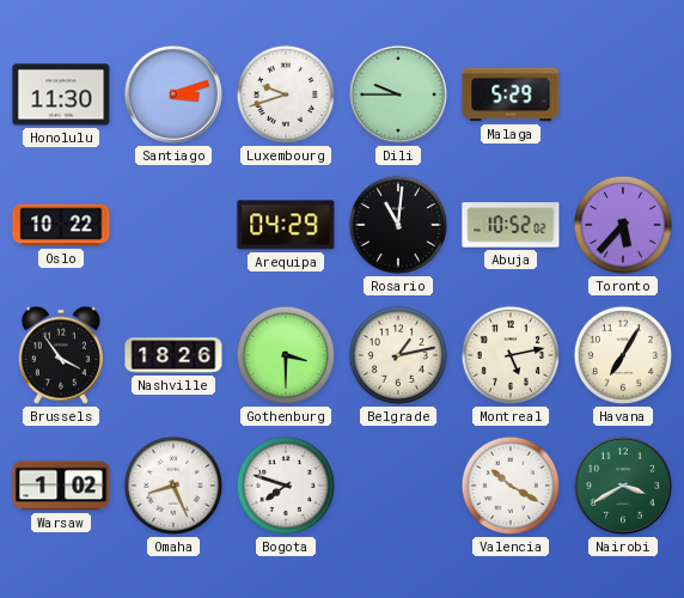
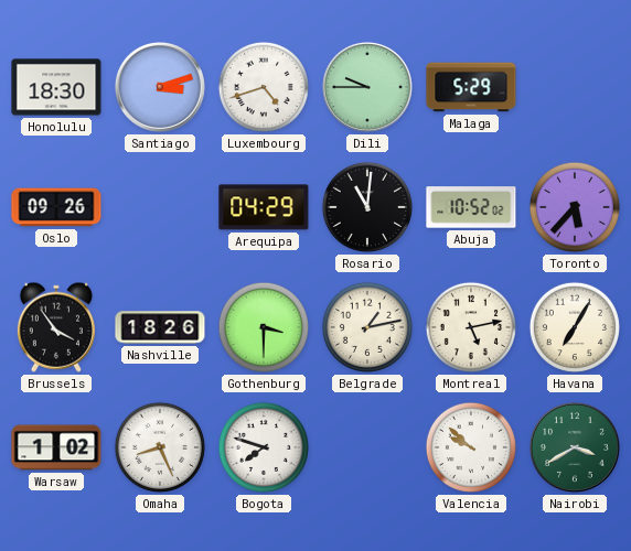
Honolulu: 11:30 -> 18:30 (56, 87)
Luxembourg: 9:42 -> 4:42 (264, 87)
Oslo: 10:22 -> 09:26 (56, 207)
Valencia: 10:20 -> 9:52 (471, 447)
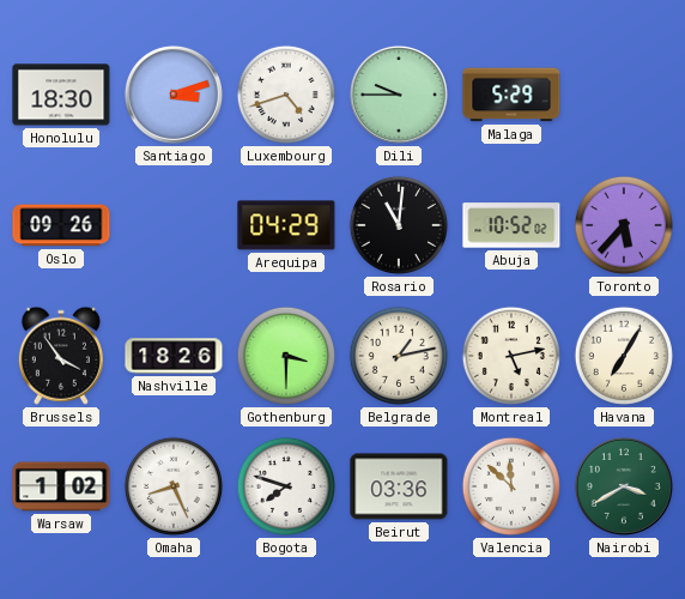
Beirut: none -> 03:36 (399, 486)
Valencia: 9:52 -> 11:52 (511, 486)
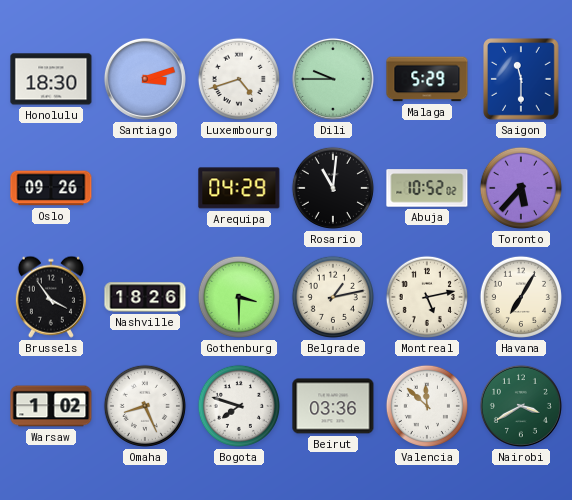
Saigon: none -> 11:30 (522, 80)
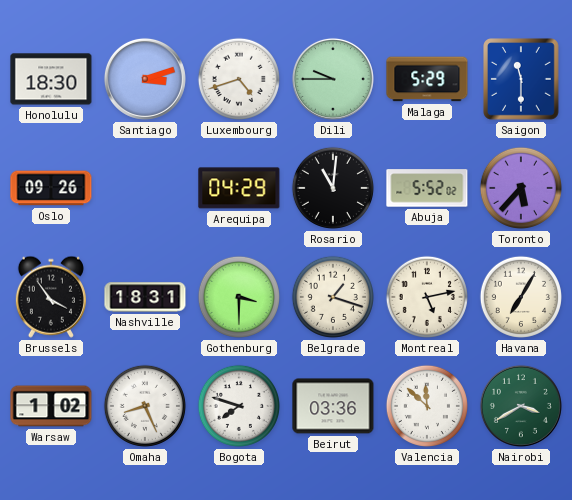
Abuja: 10:52 -> 5:52 (427, 188)
Nashville: 18:26 -> 18:31 (145, 297)
Belgrade: 1:13 -> 1:18 (333, 297)
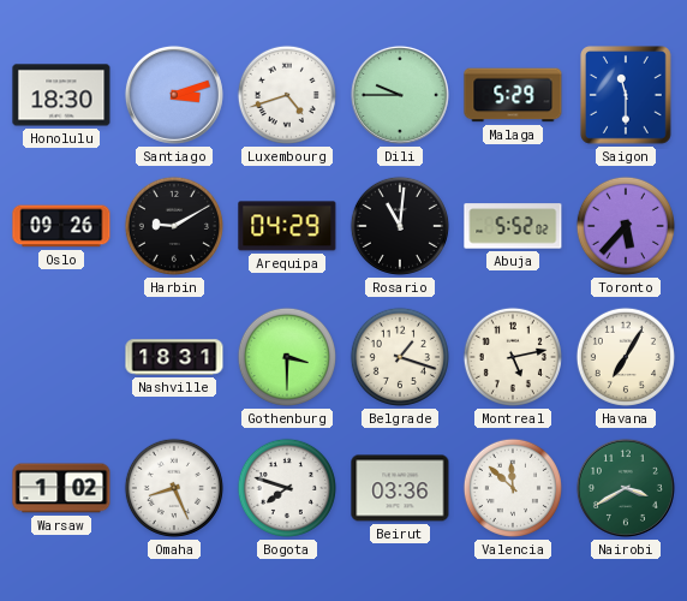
Harbin: none -> 9:10 (174, 226)
Brussels: 3:54 -> none (51, 297)
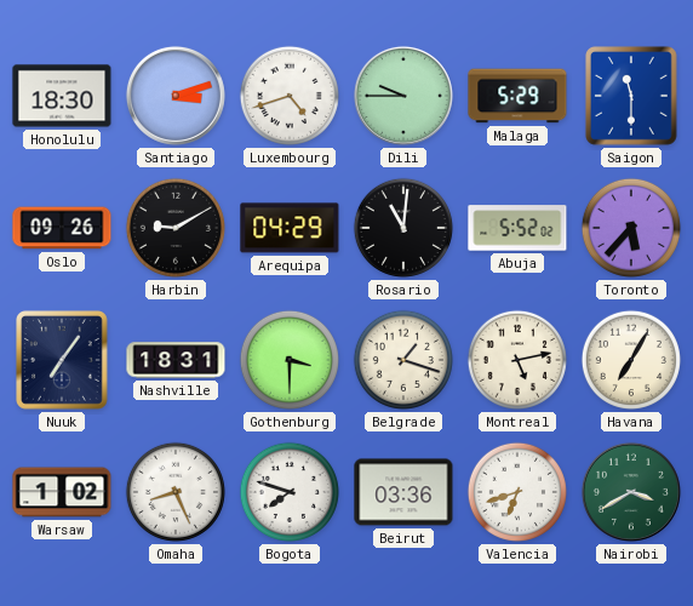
Nuuk: none -> 7:06 (63, 361)
Valencia: 11:52 -> 6:42 (517, 492)
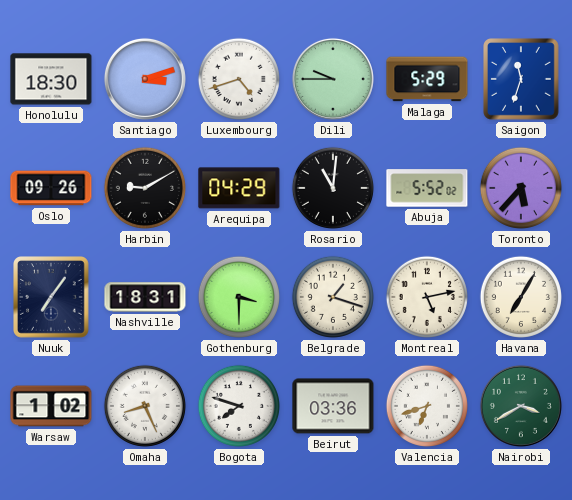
Saigon: 11:30 -> 11:33 (522, 80)
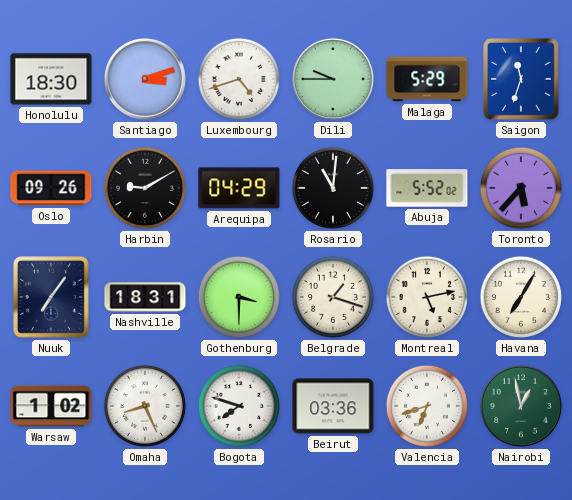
Nairobi: 3:40 -> 12:58 (521, 406)
